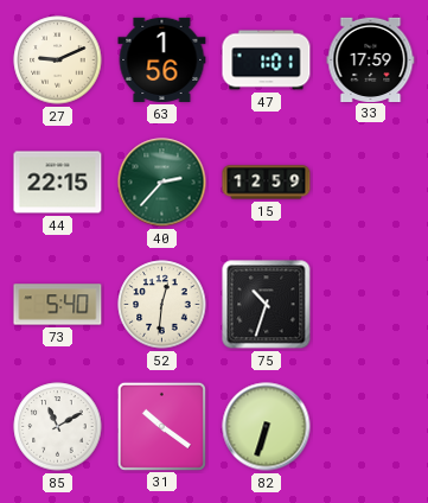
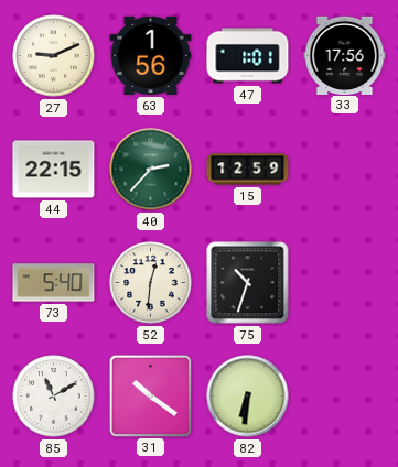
33: 17:59 -> 17:56 (345, 55)
82: 6:33 -> 6:31 (248, 397)
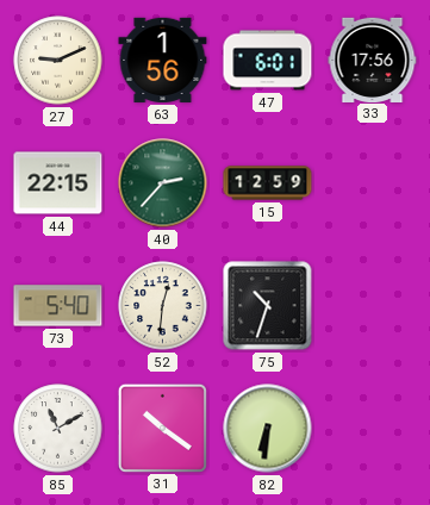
47: 1:01 -> 6:01 (268, 61)
